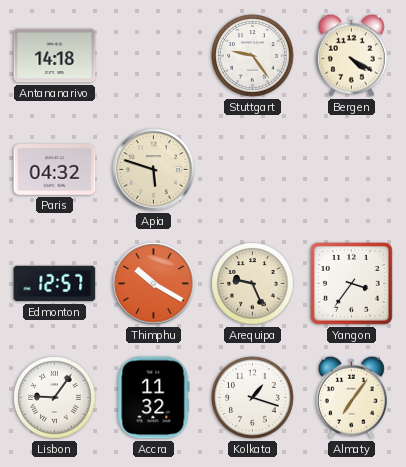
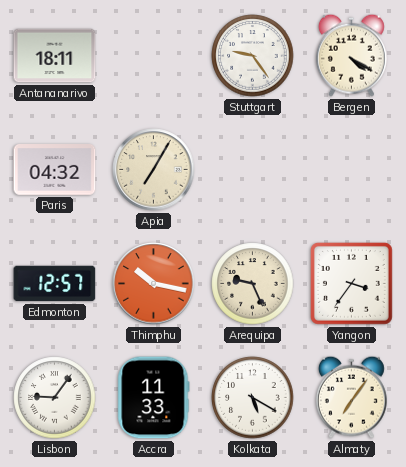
Antananarivo: 14:18 -> 18:11 (55, 56)
Apia: 5:48 -> 7:05 (154, 170)
Thimphu: 10:20 -> 10:17 (154, 284)
Accra: 11:32 -> 11:33 (154, 398)
Kolkata: 1:18 -> 5:20 (253, 398)
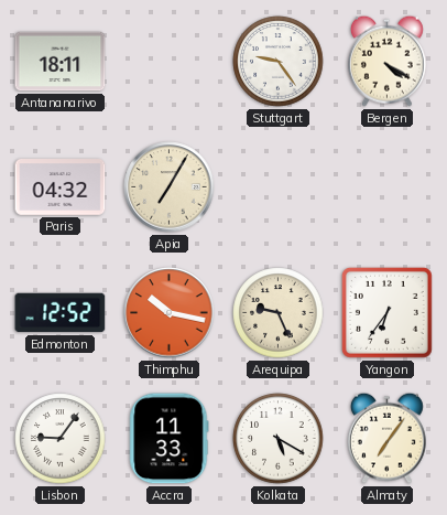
Edmonton: 12:57 -> 12:52 (61, 313)
Yangon: 3:36 -> 6:36 (386, 312)
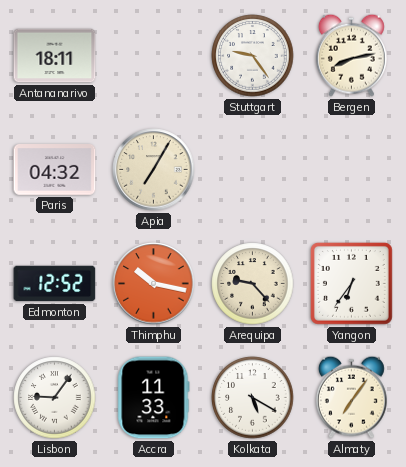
Bergen: 4:20 -> 8:13 (351, 55)
Arequipa: 9:26 -> 9:23 (253, 284)
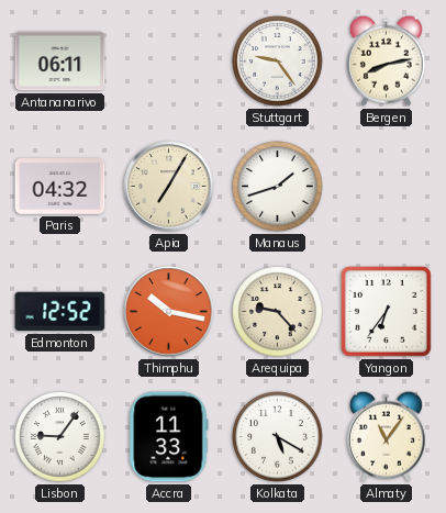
Antananarivo: 18:11 -> 06:11 (60, 62)
Manaus: none -> 1:42 (278, 187)
Almaty: 7:06 -> 11:06 (386, 436)
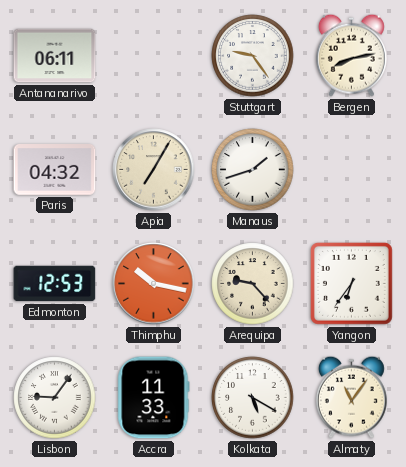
Edmonton: 12:52 -> 12:53 (55, 284)
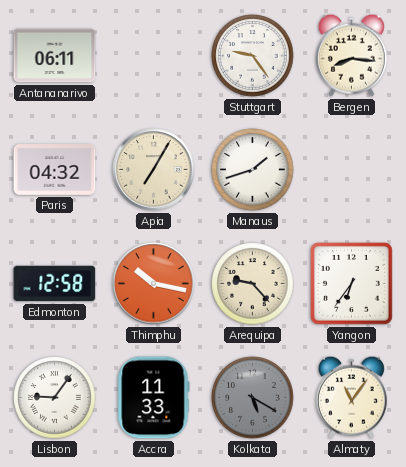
Bergen: 8:13 -> 8:16 (351, 55)
Edmonton: 12:53 -> 12:58 (55, 284)
Kolkata dial: white -> grey (253, 398)
